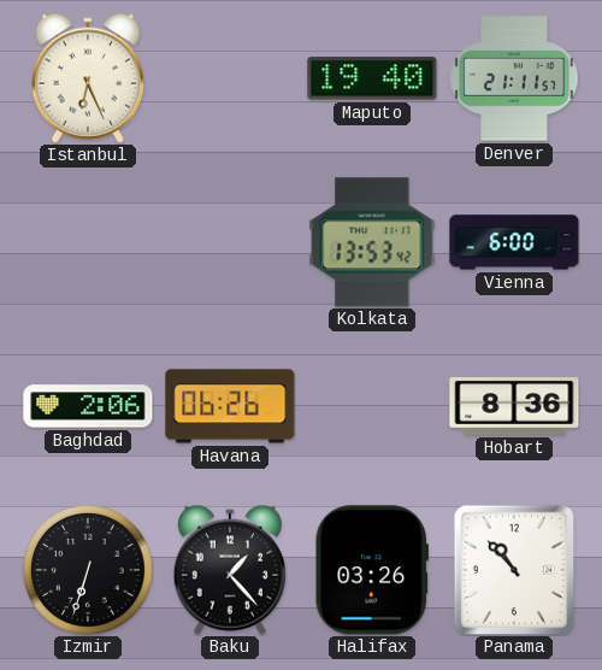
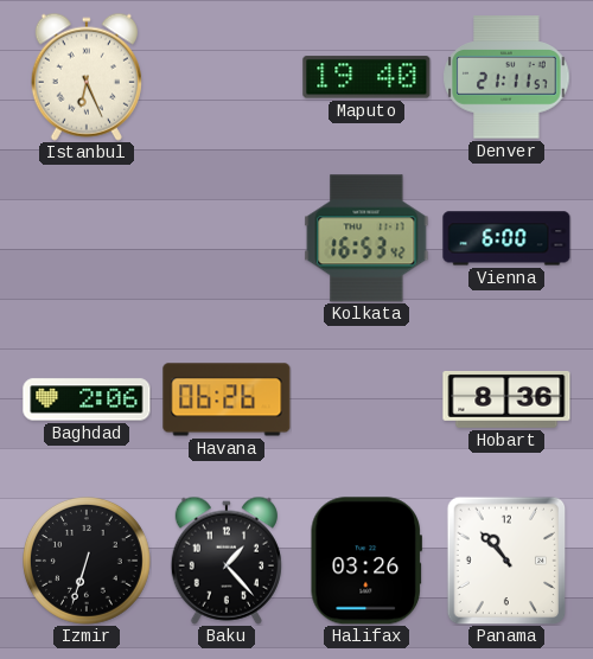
Kolkata: 13:53 -> 16:53 (366, 238)
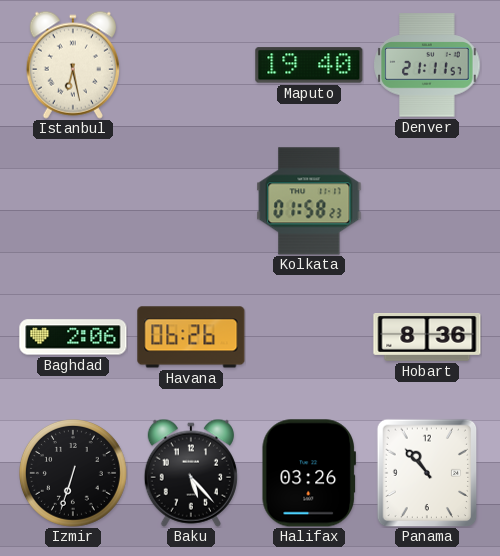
Istanbul: 6:26 -> 6:28 (73, 65)
Kolkata: 16:53 -> 01:58 (309, 201)
Vienna: 6:00 -> none (506, 238)
Baku: 1:23 -> 5:23 (191, 473)
